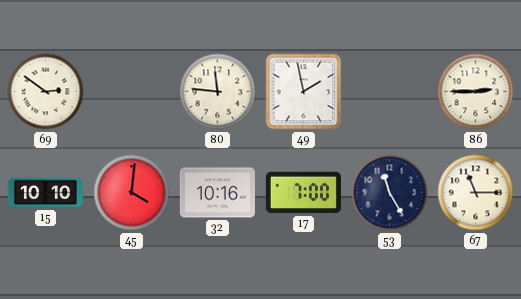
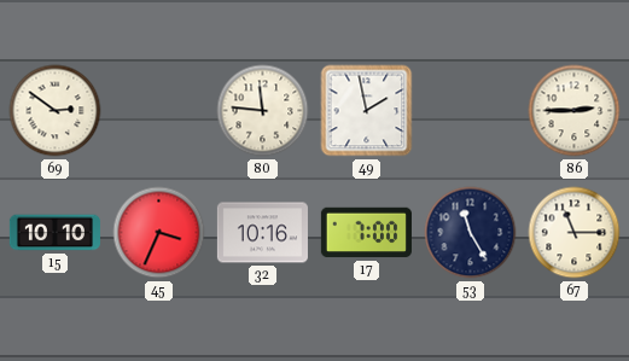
45: 4:01 -> 3:34 (159, 233)
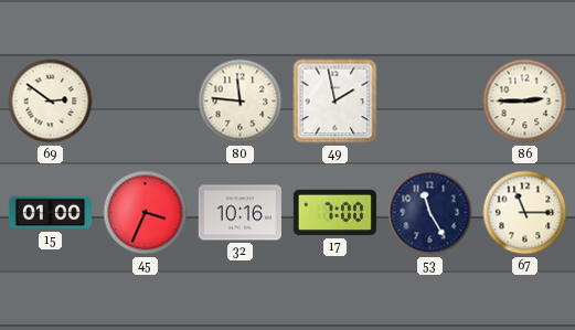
15: 10:10 -> 01:00 (50, 213)
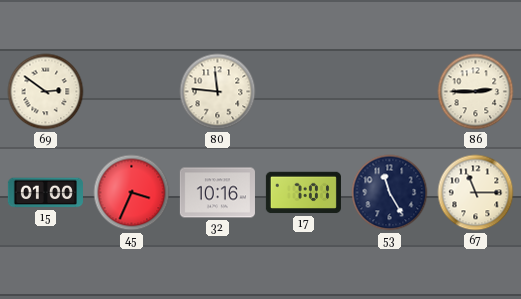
49: 1:58 -> none (336, 102)
17: 7:00 -> 7:01 (303, 193)
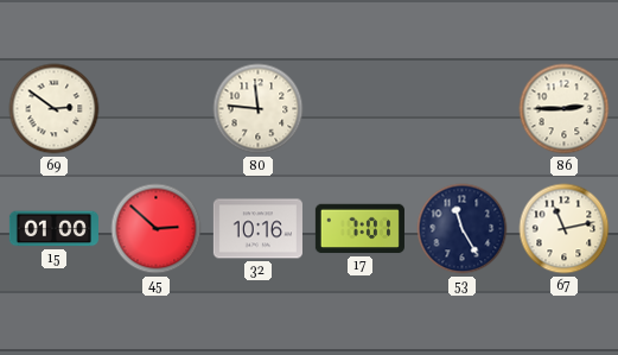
45: 3:34 -> 2:52 (157, 229)
67: 11:15 -> 11:13 (565, 229)
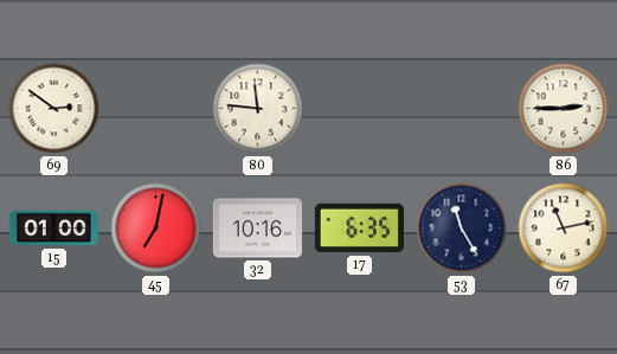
45: 2:52 -> 7:02 (156, 229)
17: 7:01 -> 6:35 (359, 229)
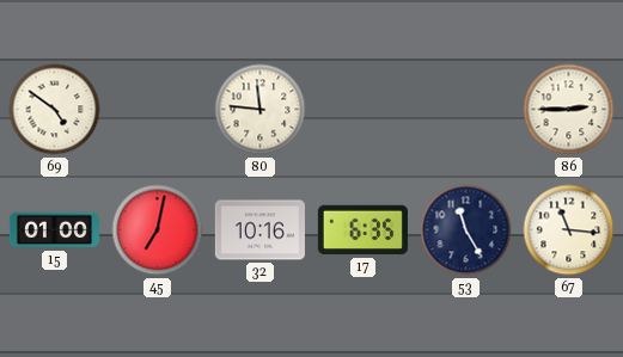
69: 2:51 -> 4:51 (55, 110)
67: 11:13 -> 11:16 (569, 230)
